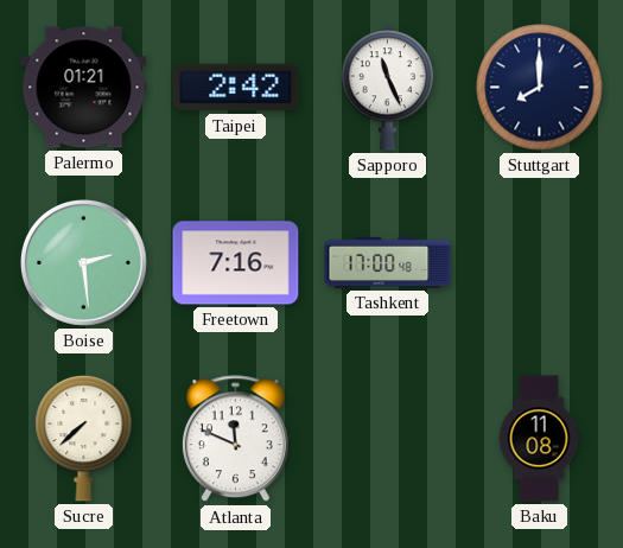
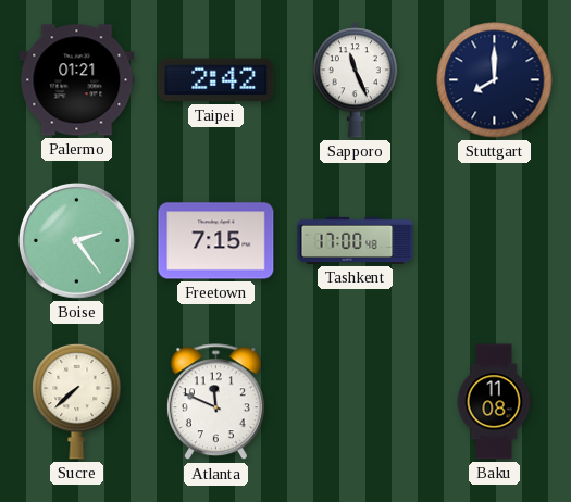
Boise: 2:29 -> 2:24 (76, 240)
Freetown: 7:16 -> 7:15 (216, 241)
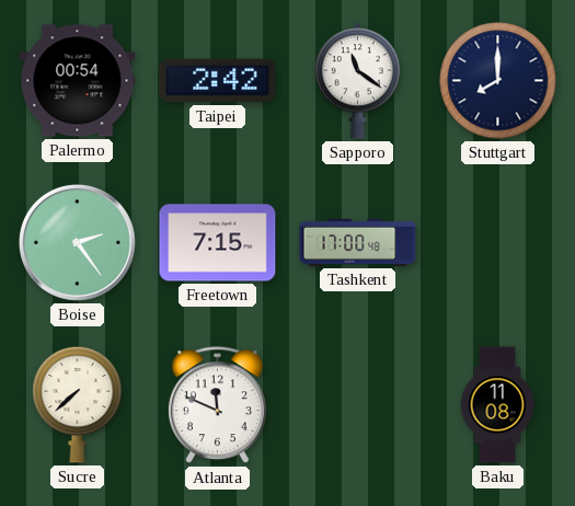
Palermo: 01:21 -> 00:54 (78, 81)
Sapporo: 11:26 -> 11:21 (357, 81)
